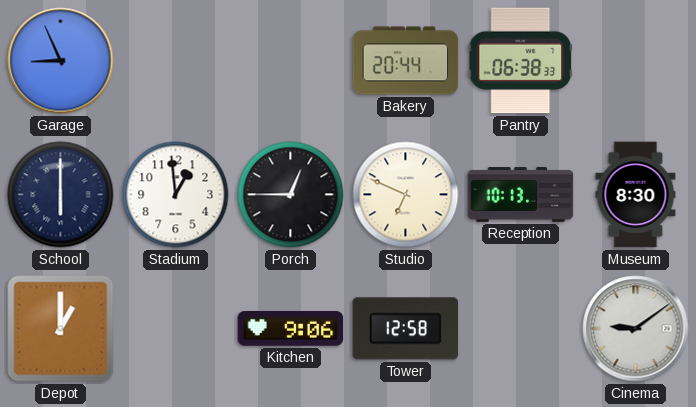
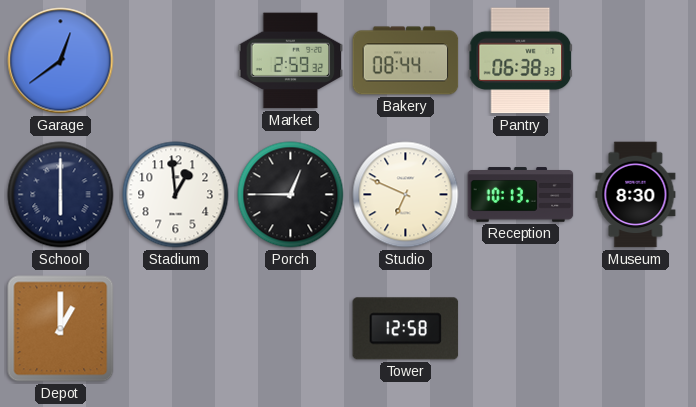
Garage: 8:56 -> 12:39 (61, 61)
Market: none -> 2:59 (291, 61)
Bakery: 20:44 -> 08:44 (406, 61)
Kitchen: 9:06 -> none (291, 329)
Cinema: 9:09 -> none (636, 329)
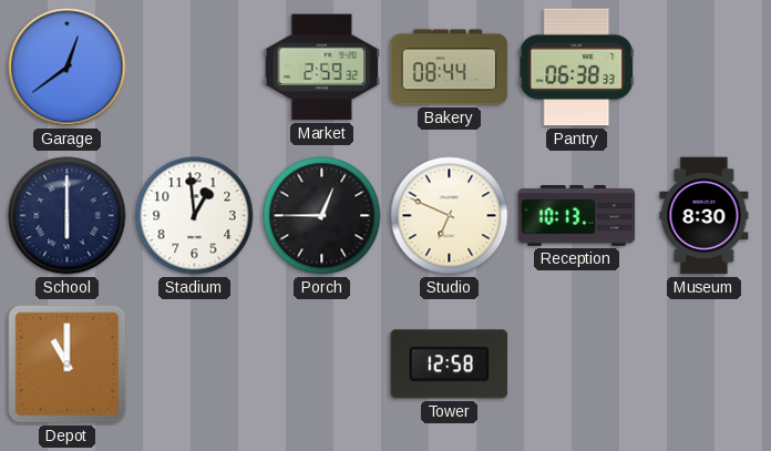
Depot: 1:00 -> 11:00 (68, 365)
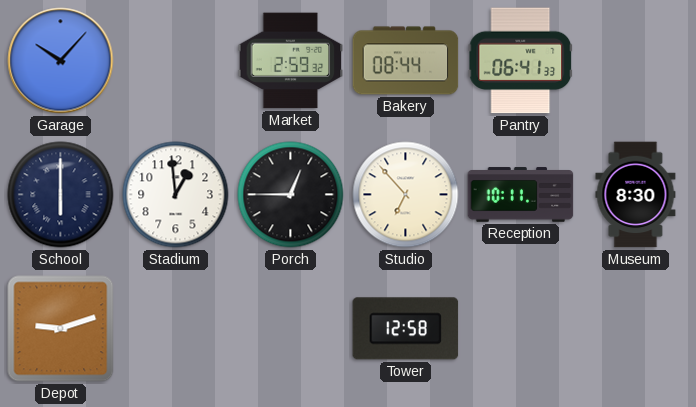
Garage: 12:39 -> 10:07 (61, 61)
Pantry: 06:38 -> 06:41 (521, 61)
Studio: 6:49 -> 6:53 (406, 195)
Reception: 10:13 -> 10:11 (521, 195)
Depot: 11:00 -> 9:12 (61, 329)
